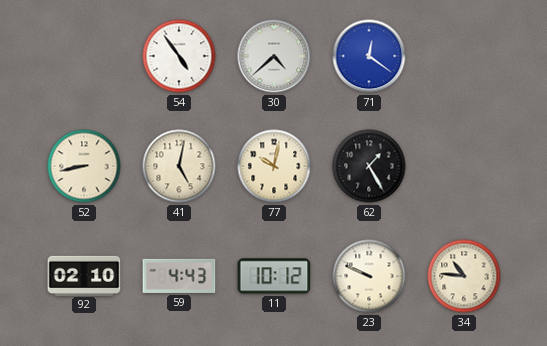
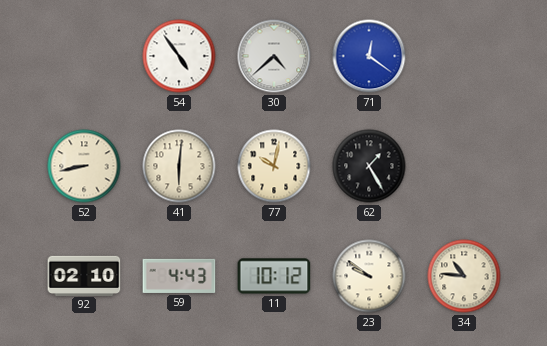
41: 5:02 -> 6:01 (179, 166)
23: 9:49 -> 9:51 (369, 276)
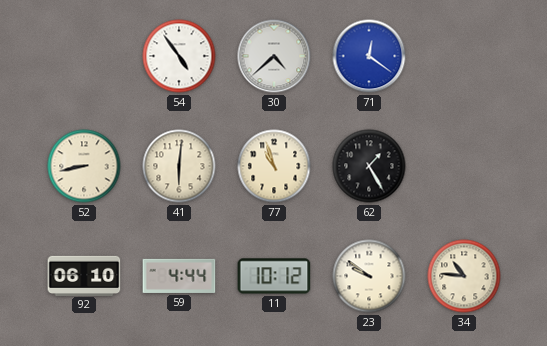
77: 10:02 -> 10:57 (274, 166)
92: 02:10 -> 06:10 (84, 275)
59: 4:43 -> 4:44 (179, 276)
